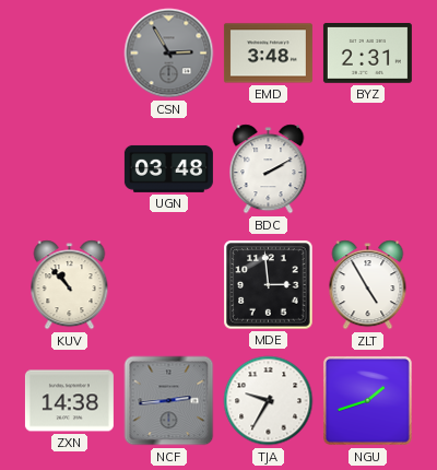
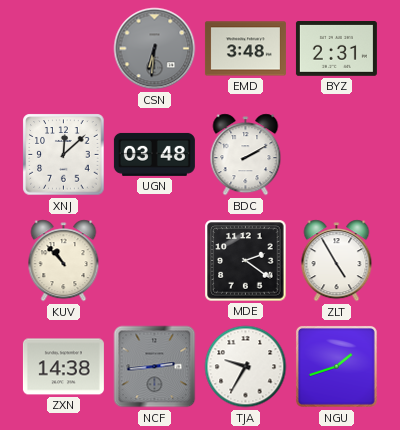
CSN: 2:55 -> 6:31 (155, 49)
XNJ: none -> 12:08 (64, 155)
MDE: 2:59 -> 2:21 (246, 261)
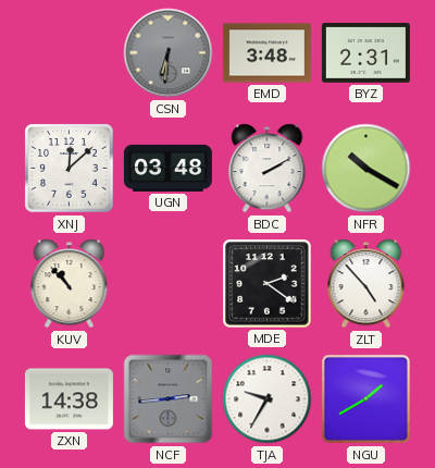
NFR: none -> 10:20 (366, 169)
ZLT: 4:55 -> 4:53 (366, 284)
NGU: 1:42 -> 1:40 (365, 398)
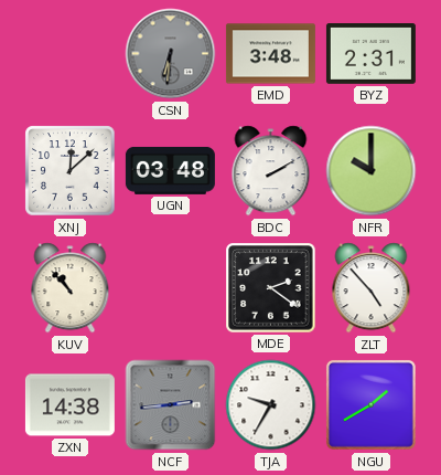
NFR: 10:20 -> 10:00 (372, 171)
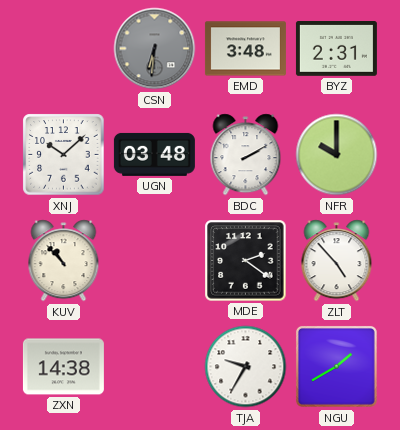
XNJ: 12:08 -> 10:08 (64, 155)
NCF: 2:44 -> none (171, 405)
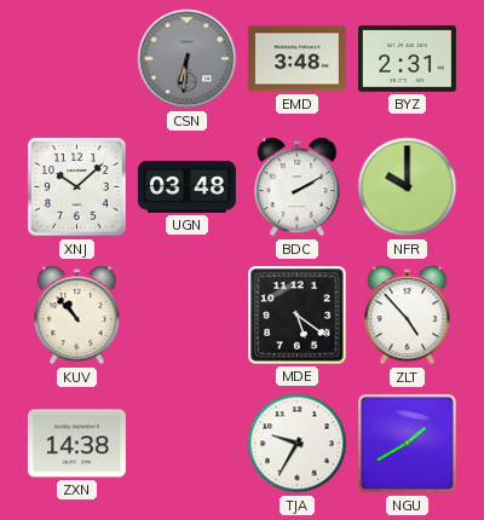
MDE: 2:21 -> 5:21 (298, 316)
